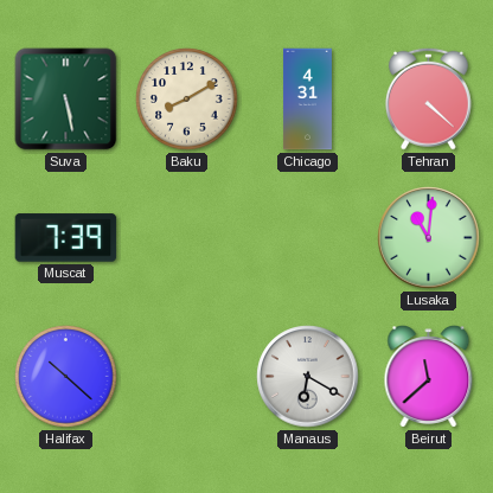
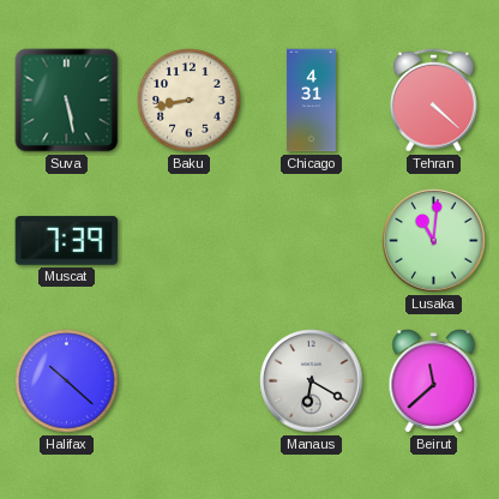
Baku: 8:10 -> 8:43 (190, 101)
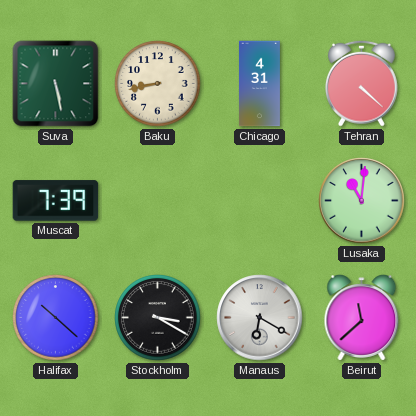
Stockholm: none -> 3:20 (158, 318)
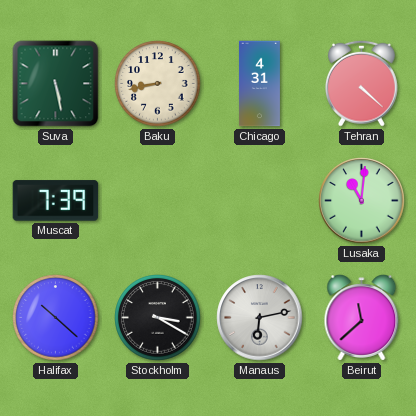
Manaus: 6:20 -> 6:13 (260, 318)
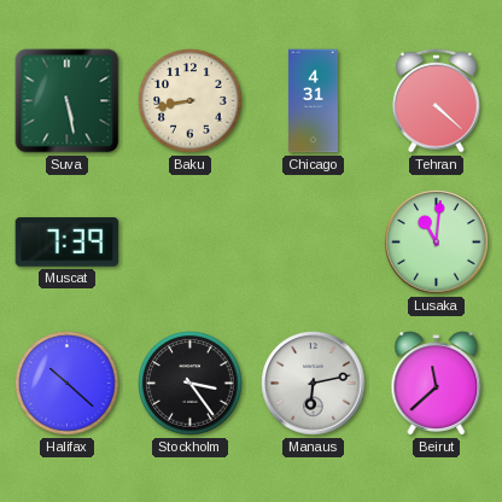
Stockholm: 3:20 -> 3:24 (191, 384)
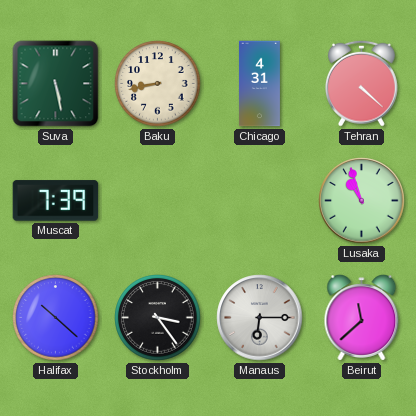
Lusaka: 11:01 -> 10:57 (362, 201)
Manaus: 6:13 -> 6:15 (260, 318)
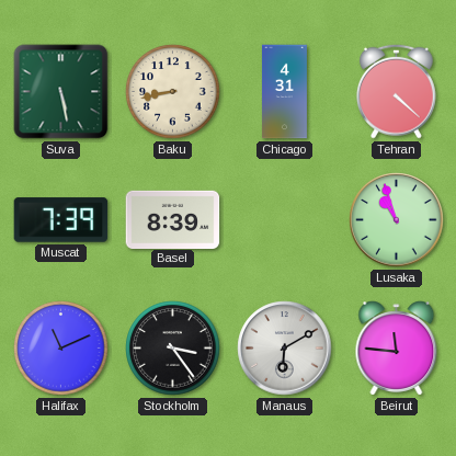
Basel: none -> 8:39 (173, 219)
Halifax: 10:22 -> 11:11 (61, 349)
Manaus: 6:15 -> 6:10 (285, 349)
Beirut: 11:38 -> 11:46 (397, 349)
